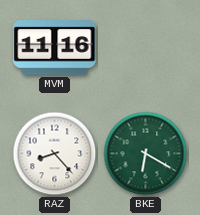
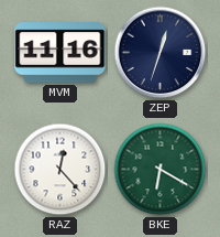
ZEP: none -> 12:33 (161, 53)
RAZ: 8:23 -> 12:23 (61, 170)
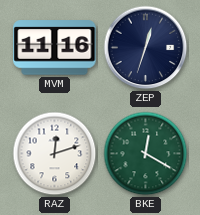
RAZ: 12:23 -> 12:12 (55, 154)
BKE: 6:20 -> 12:20 (146, 154)
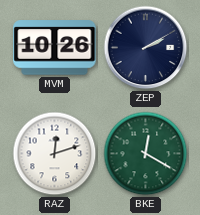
MVM: 11:16 -> 10:26 (55, 48)
ZEP: 12:33 -> 2:10 (146, 48)
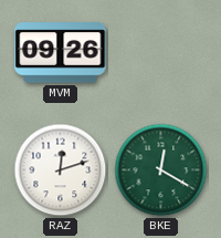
MVM: 10:26 -> 09:26 (61, 53)
ZEP: 2:10 -> none (146, 48)
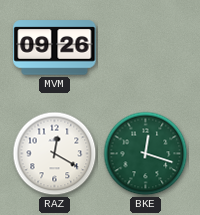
RAZ: 12:12 -> 12:20 (55, 154)
BKE: 12:20 -> 12:18 (146, 154)
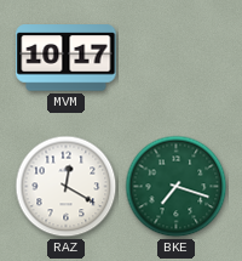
MVM: 09:26 -> 10:17 (67, 58)
BKE: 12:18 -> 7:18 (177, 187)
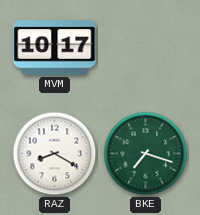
RAZ: 12:20 -> 8:20 (55, 154)
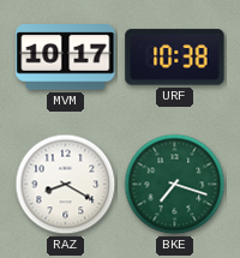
URF: none -> 10:38 (175, 58)
